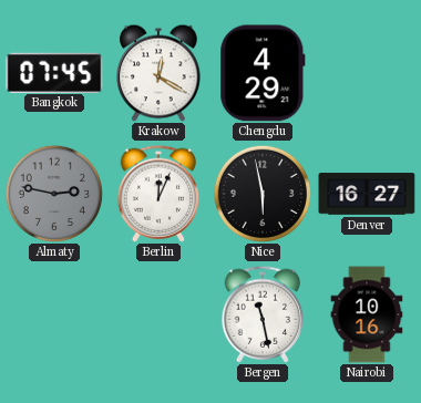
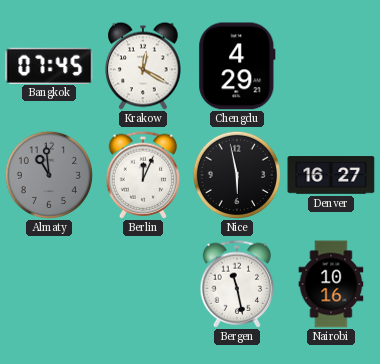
Almaty: 2:47 -> 10:59 (49, 175)
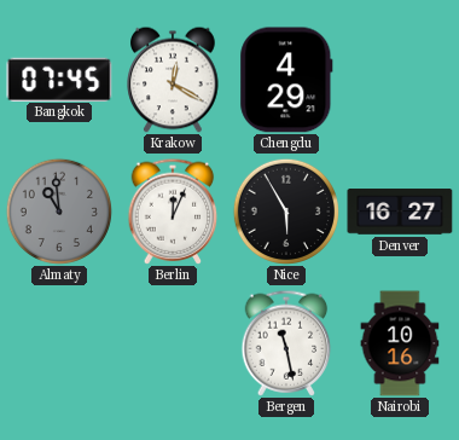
Nice: 5:58 -> 5:55 (286, 212)
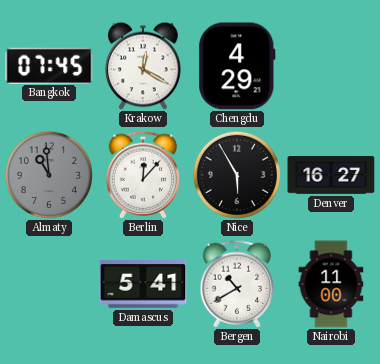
Berlin: 12:04 -> 12:07 (143, 175)
Damascus: none -> 5:41 (143, 284)
Bergen: 11:28 -> 10:40 (237, 284)
Nairobi: 10:16 -> 11:00 (331, 284)
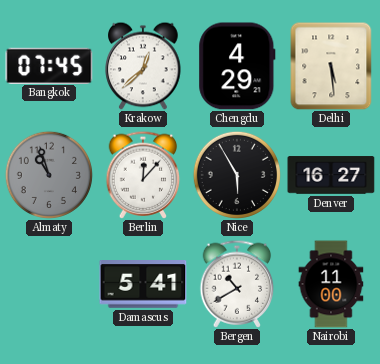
Krakow: 12:20 -> 12:38 (143, 66)
Delhi: none -> 5:29 (331, 66)
Almaty: 10:59 -> 10:57 (49, 175)
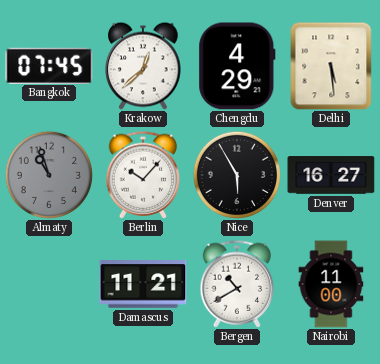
Berlin: 12:07 -> 10:07 (143, 175)
Damascus: 5:41 -> 11:21 (143, 284)
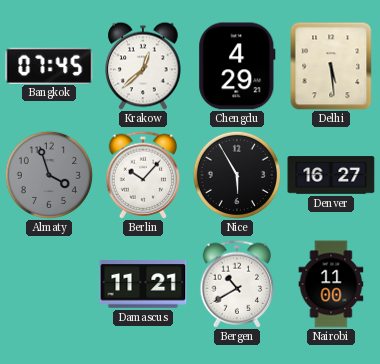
Almaty: 10:57 -> 3:57 (49, 175)
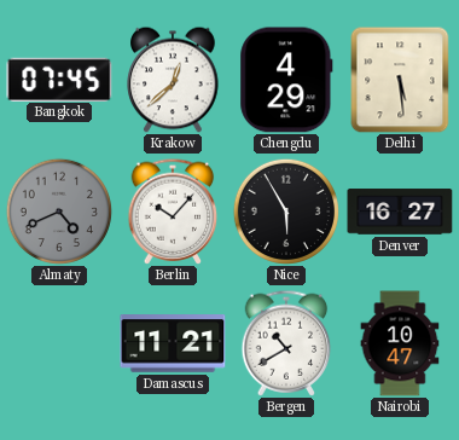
Almaty: 3:57 -> 4:41 (59, 212)
Nairobi: 11:00 -> 10:47 (400, 343)
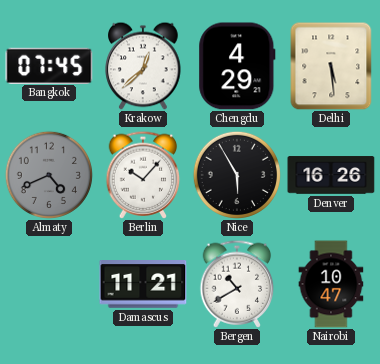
Denver: 16:27 -> 16:26 (331, 175)
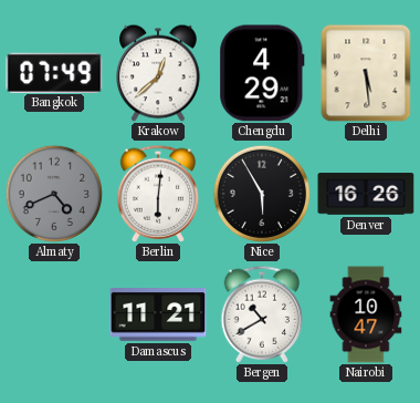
Bangkok: 07:45 -> 07:49 (54, 72)
Berlin: 10:07 -> 6:01 (158, 194)
